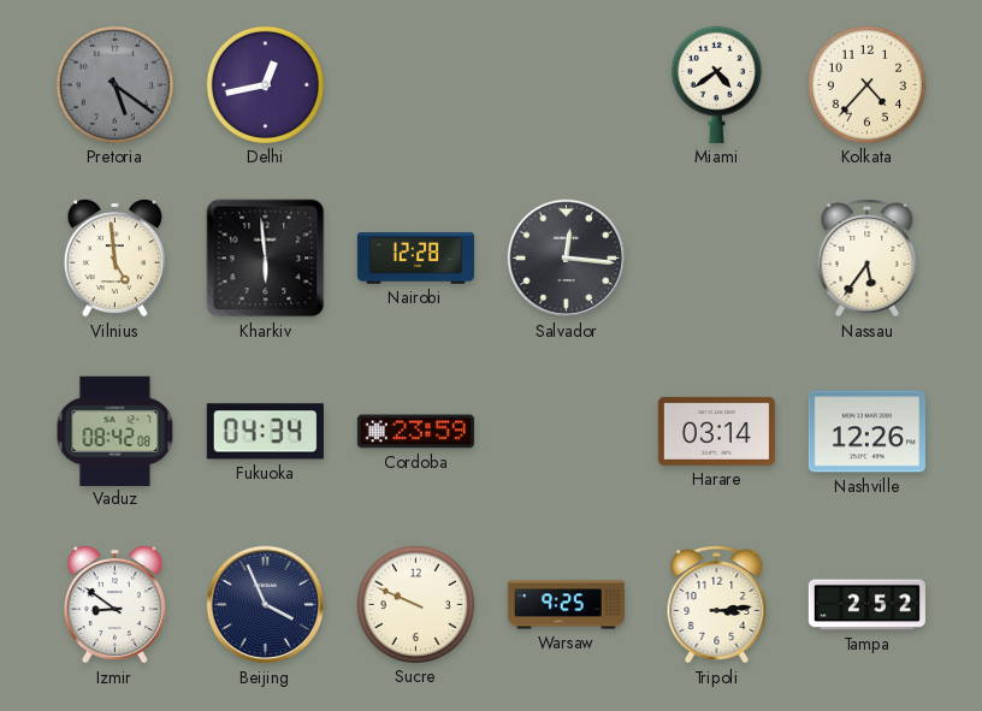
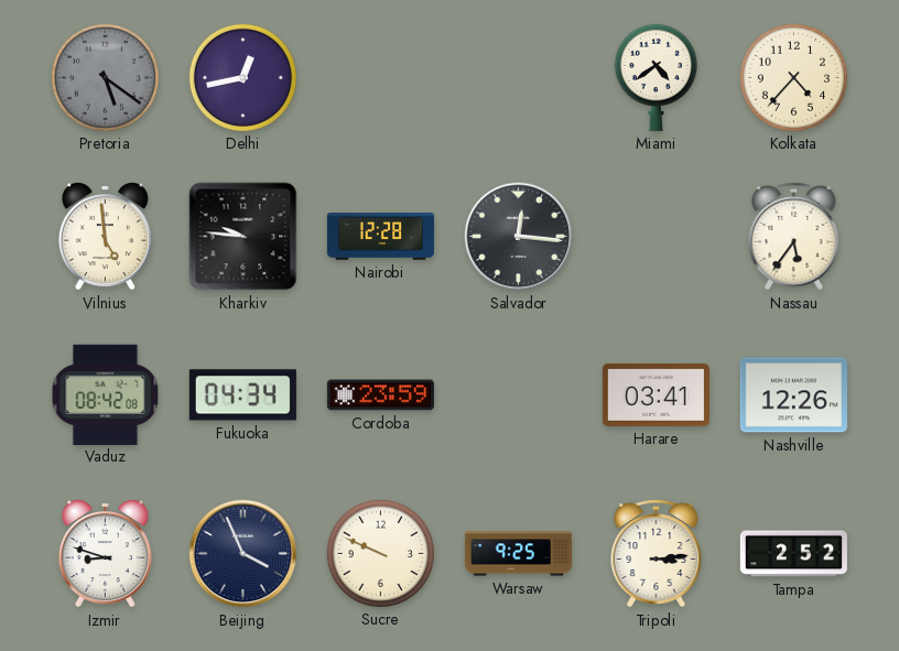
Kharkiv: 5:59 -> 9:46 (243, 237)
Harare: 03:14 -> 03:41 (656, 394)
Izmir: 8:51 -> 8:48 (105, 553)
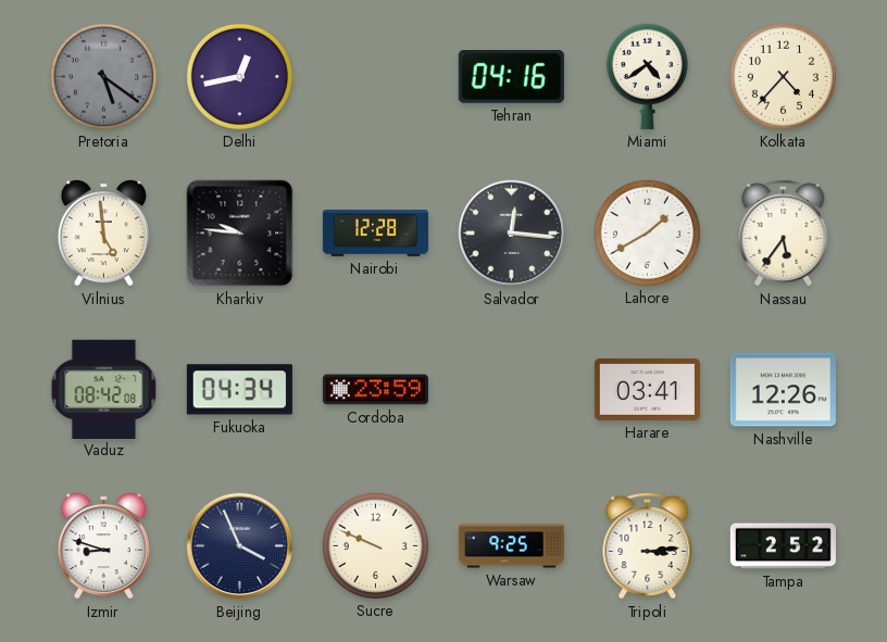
Tehran: none -> 04:16 (511, 77)
Lahore: none -> 1:40 (647, 232)
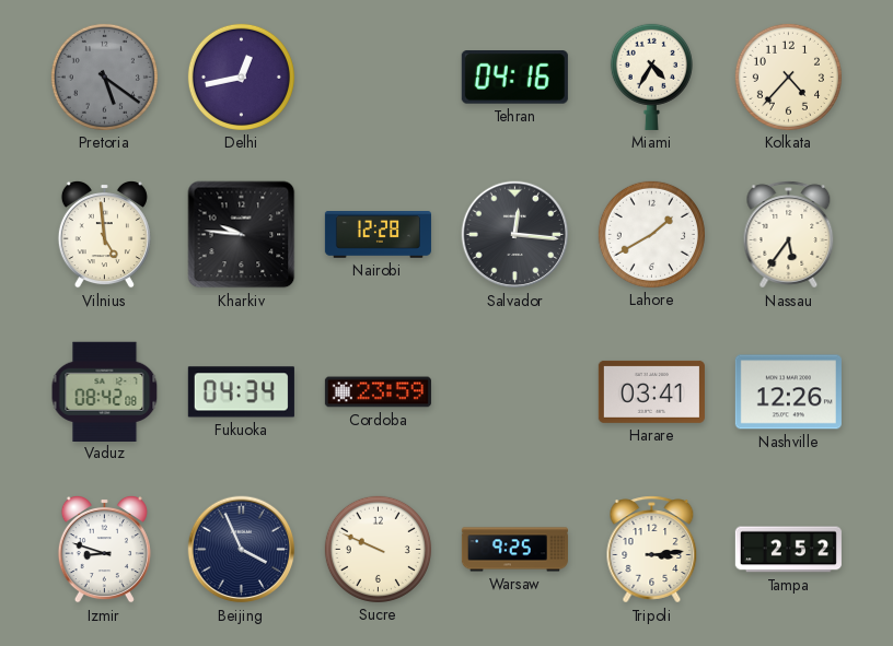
Miami: 4:39 -> 4:35 (651, 77)
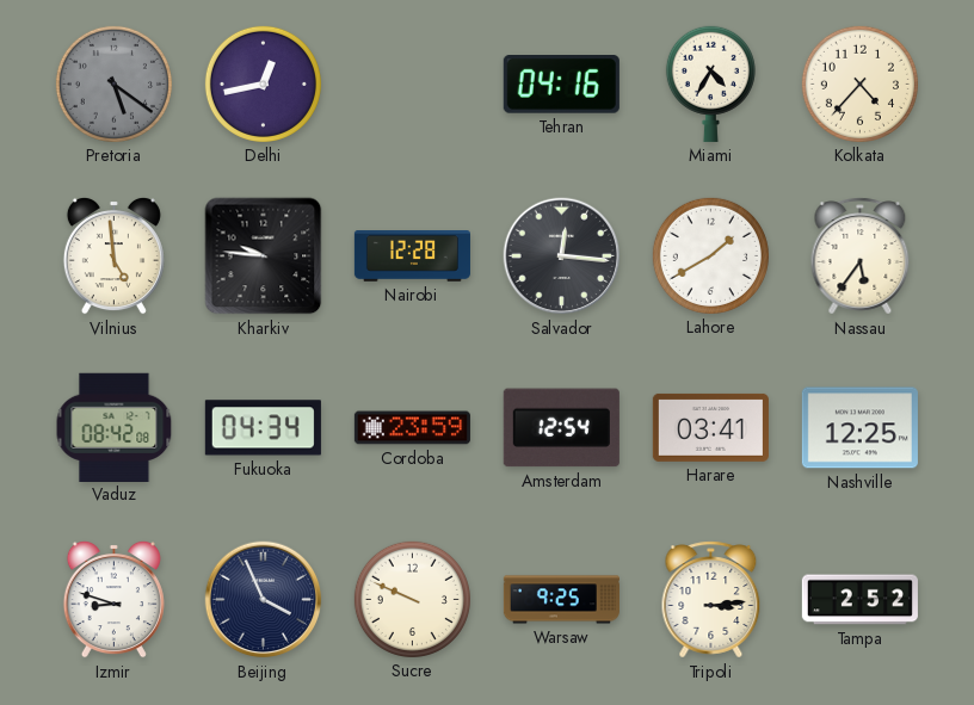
Amsterdam: none -> 12:54 (561, 428)
Nashville: 12:26 -> 12:25 (859, 428)
